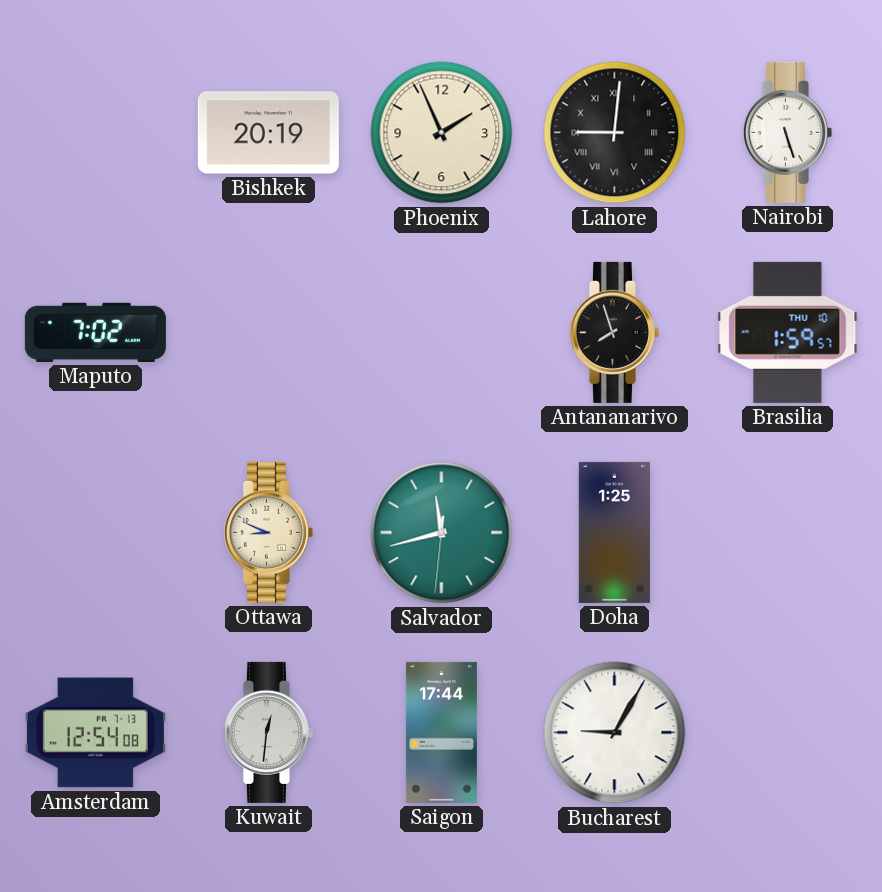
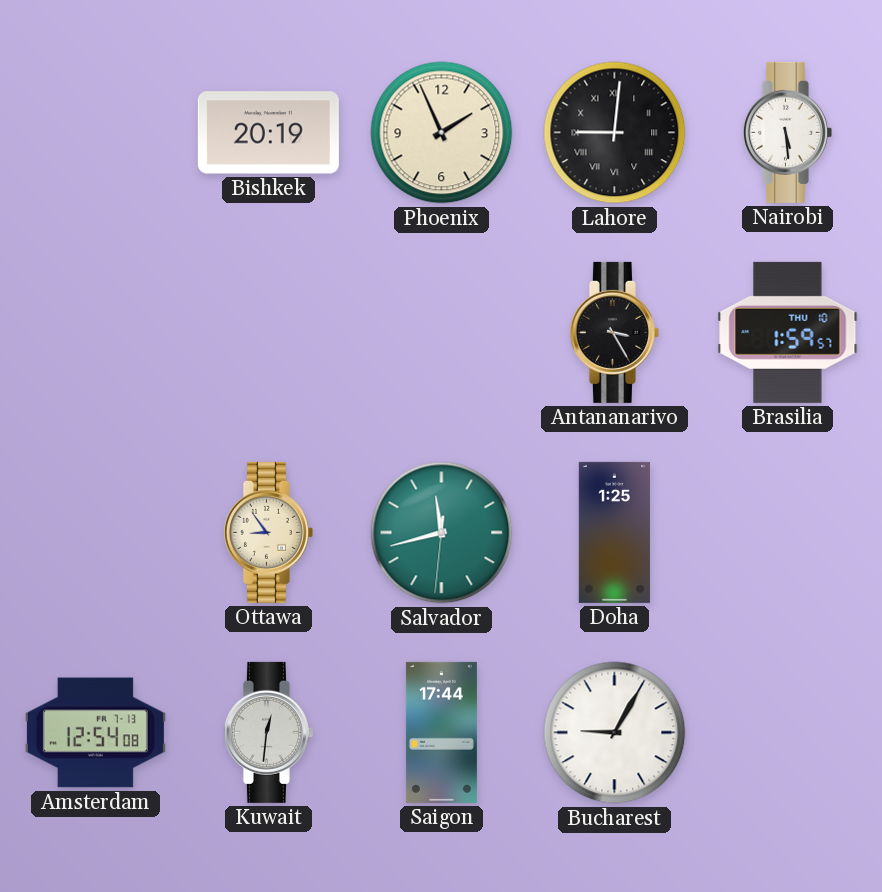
Nairobi: 5:27 -> 5:29 (787, 132)
Maputo: 7:02 -> none (95, 332)
Antananarivo: 7:57 -> 3:25 (614, 332)
Ottawa: 8:49 -> 8:54 (268, 532)
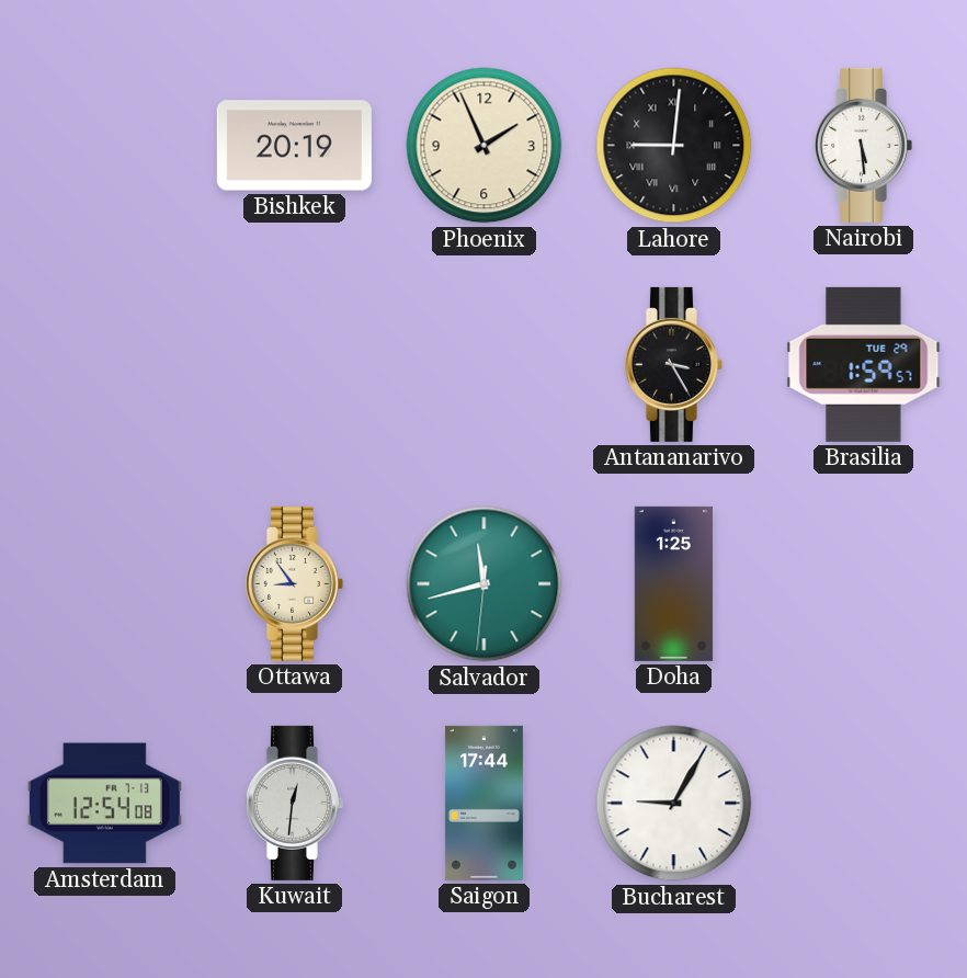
Brasilia date: THU 10 -> TUE 29 (864, 364)
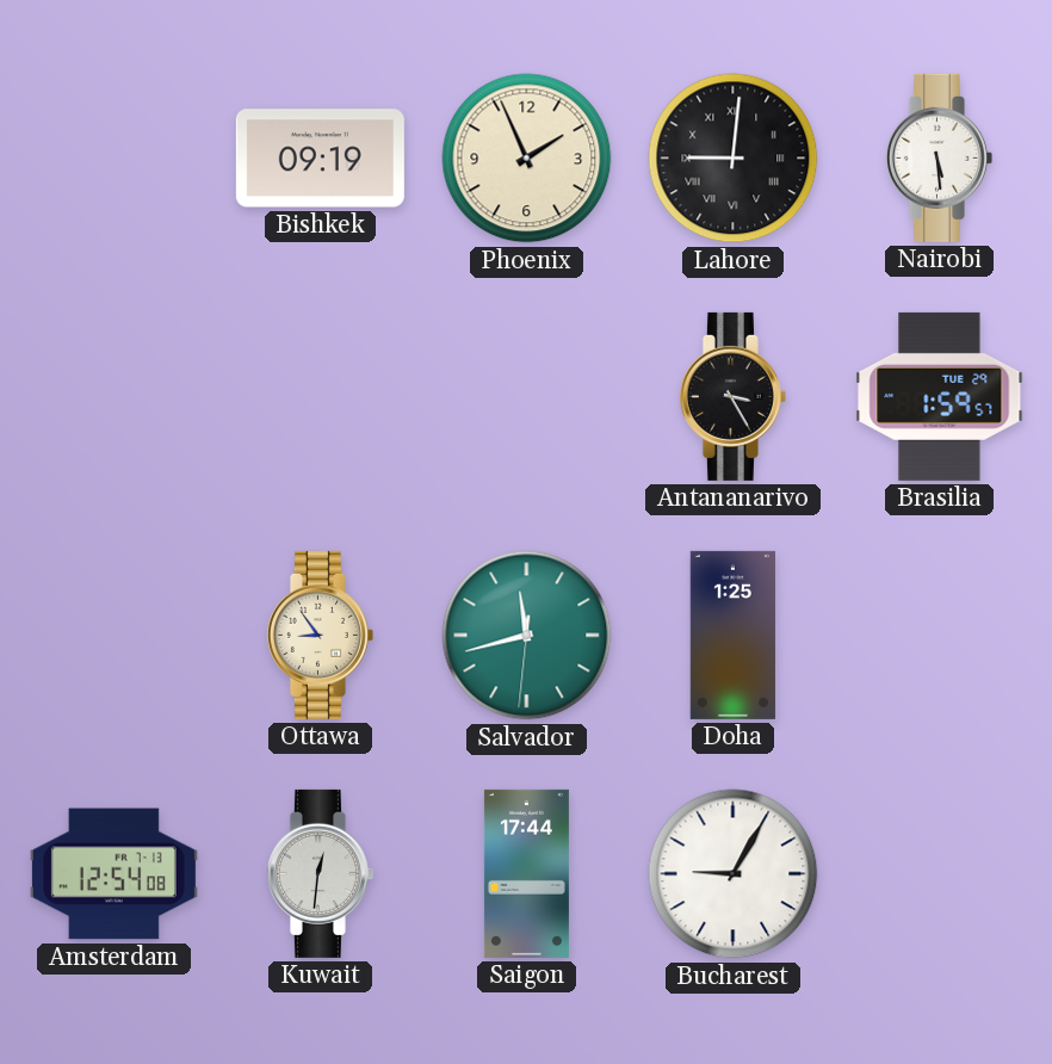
Bishkek: 20:19 -> 09:19 (320, 159)
